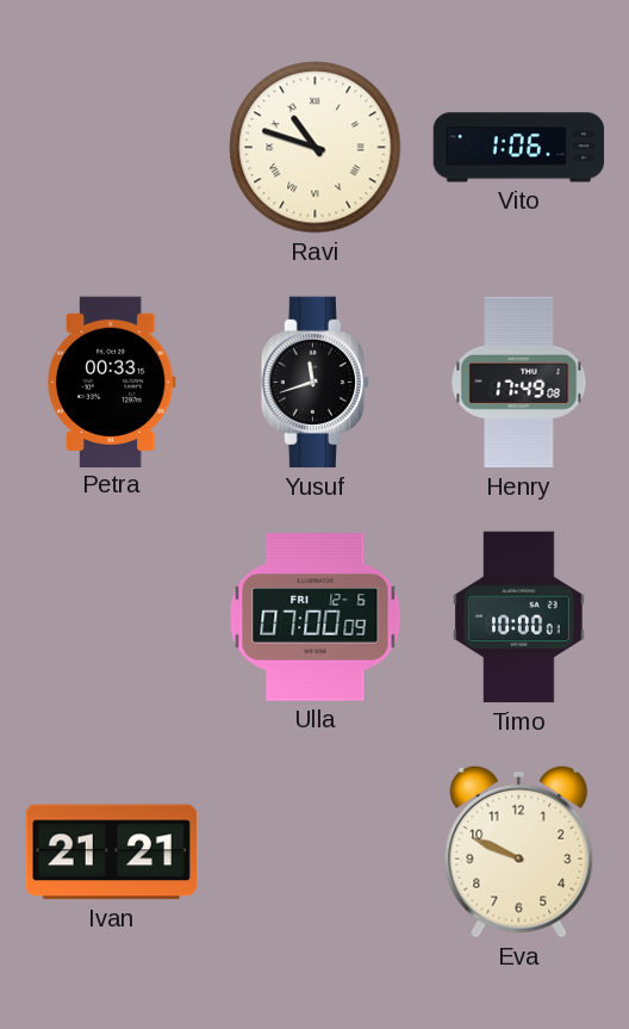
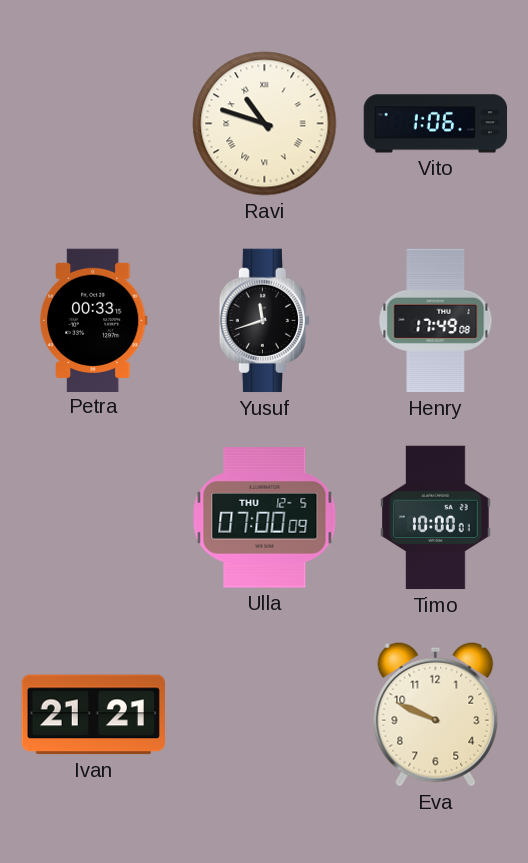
Ulla date: FRI 12-6 -> THU 12-5 (265, 518)
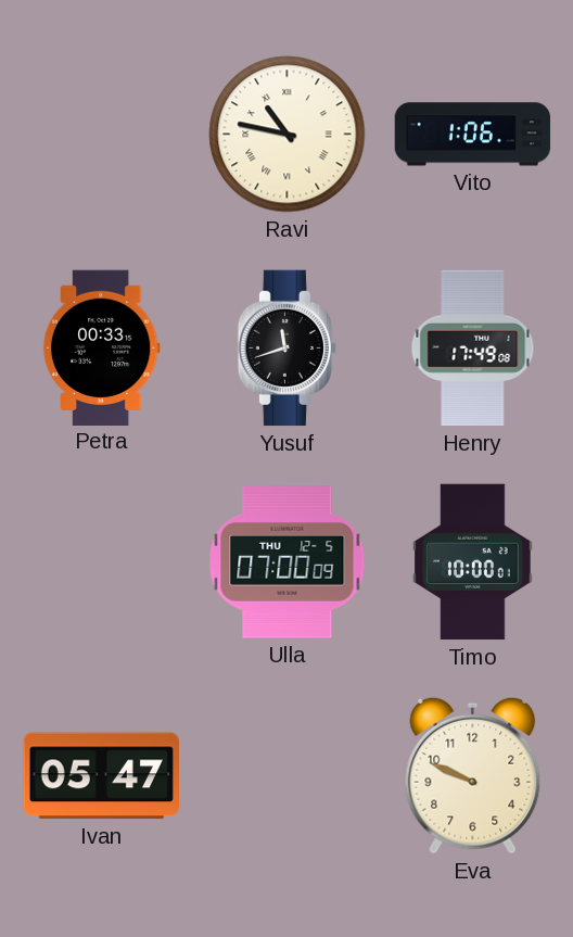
Ravi: 10:48 -> 10:47 (288, 135)
Ivan: 21:21 -> 05:47 (101, 776)
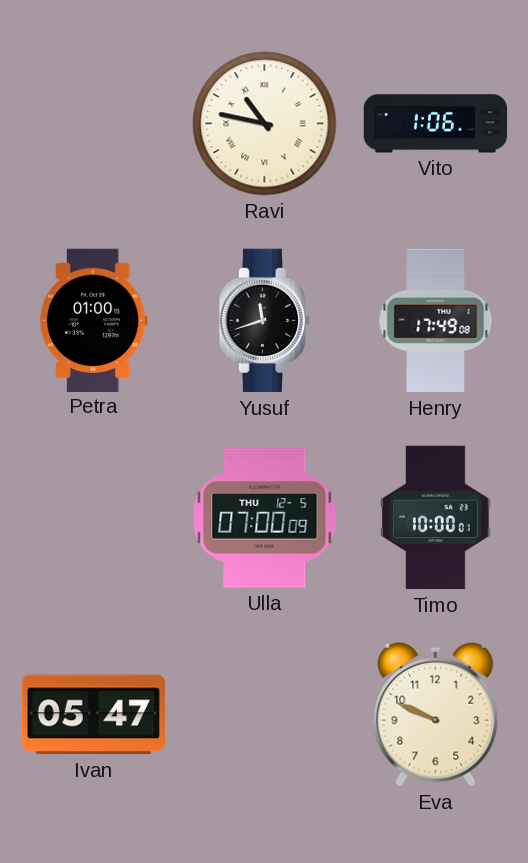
Petra: 00:33 -> 01:00 (93, 320)
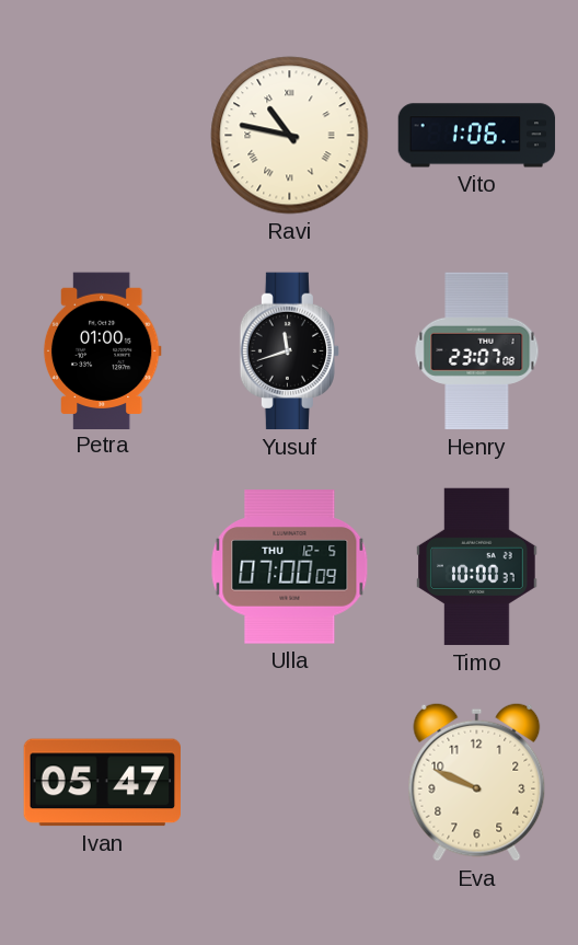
Henry: 17:49 -> 23:07 (477, 352)
Timo: 10:00:01 -> 10:00:37 (477, 567)
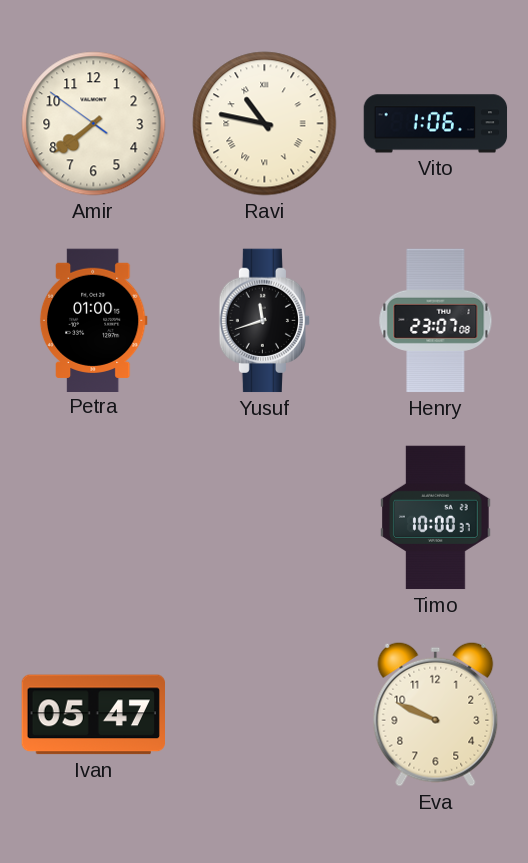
Amir: none -> 7:38 (94, 124)
Ulla: 07:00 -> none (290, 567)
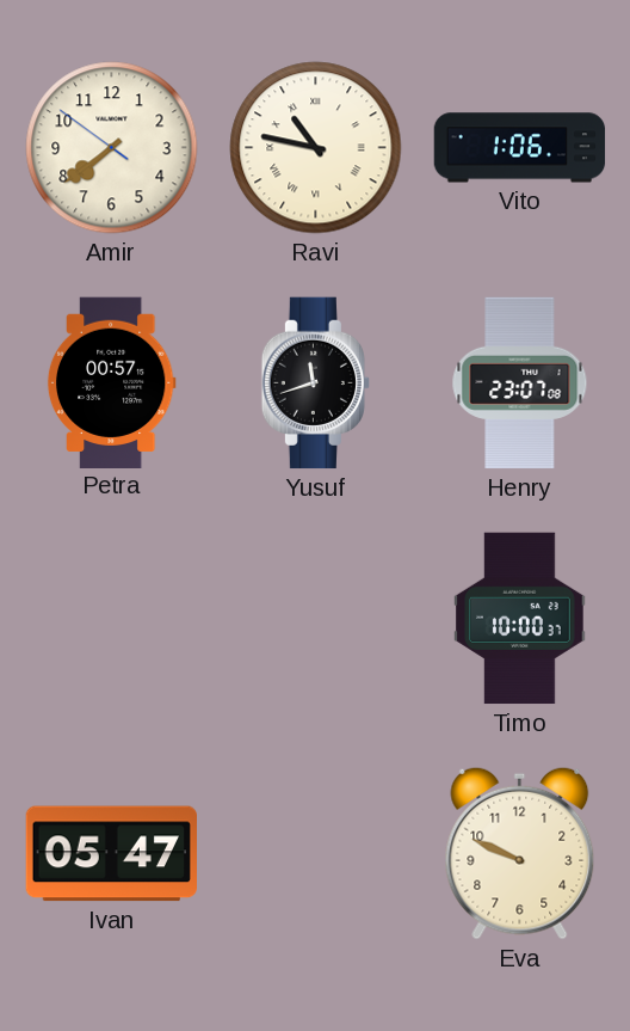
Petra: 01:00 -> 00:57 (111, 382)
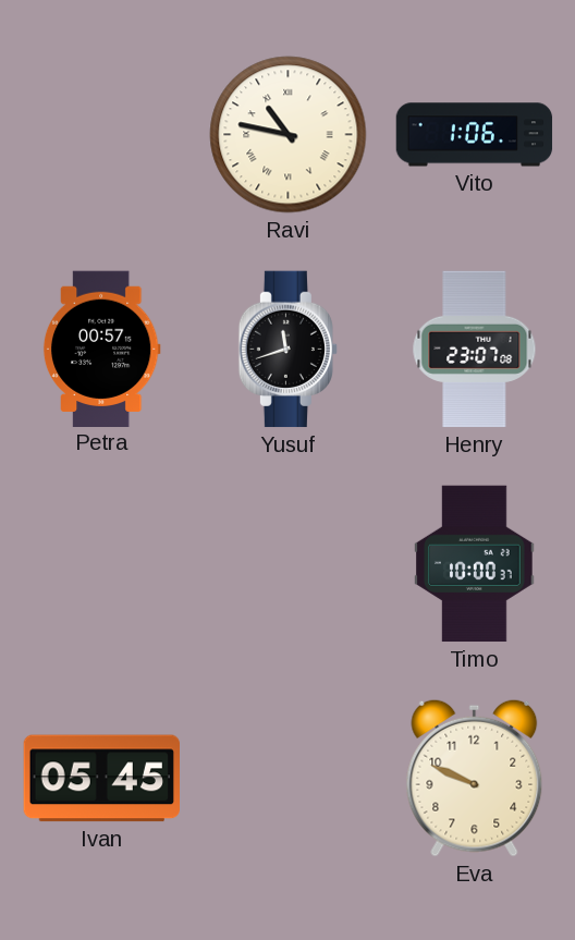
Amir: 7:38 -> none (112, 148)
Ivan: 05:47 -> 05:45 (101, 779)
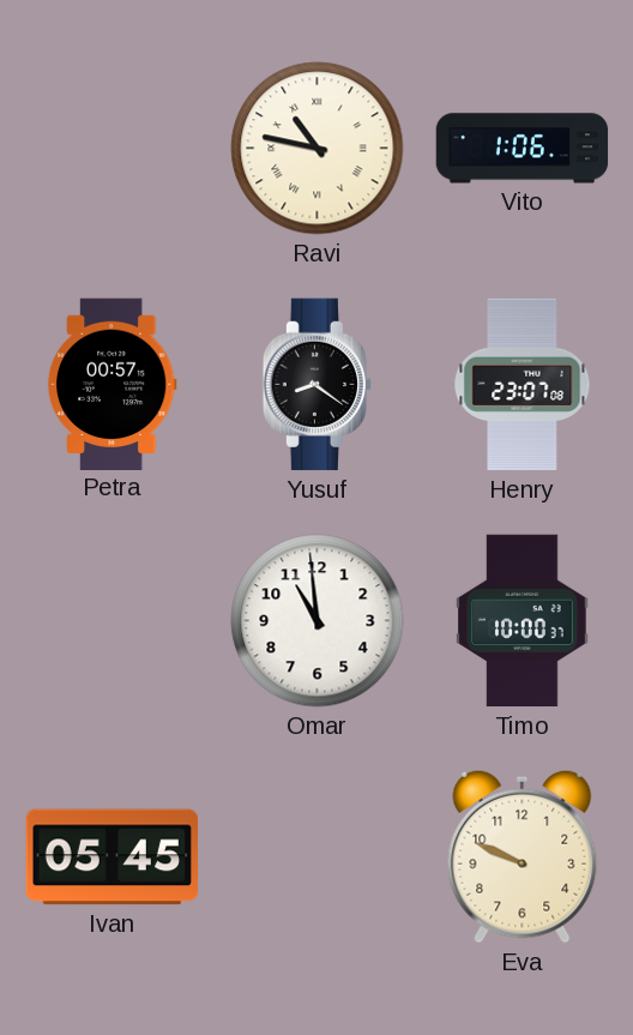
Yusuf: 11:42 -> 8:21 (316, 385)
Omar: none -> 10:59 (318, 621)
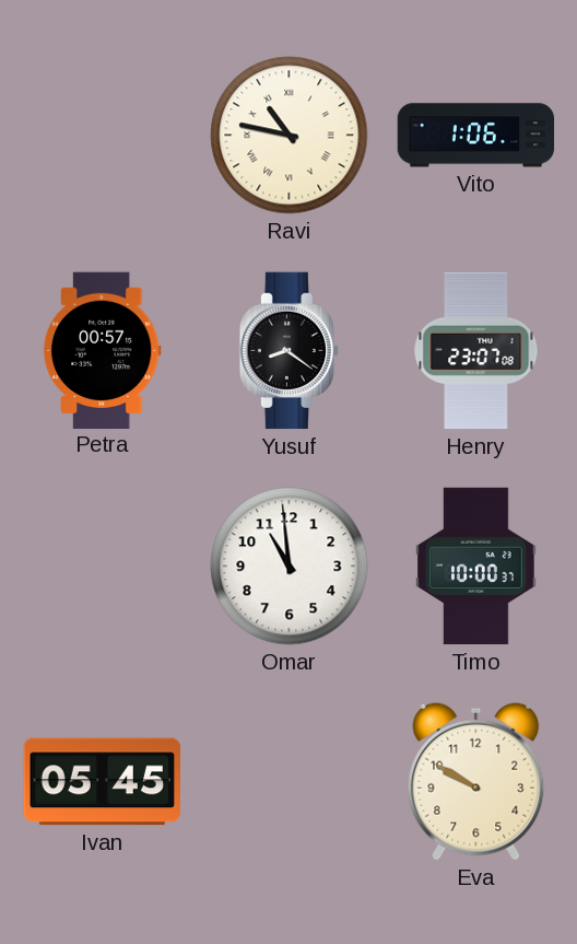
Eva: 9:49 -> 9:50 (476, 781)
